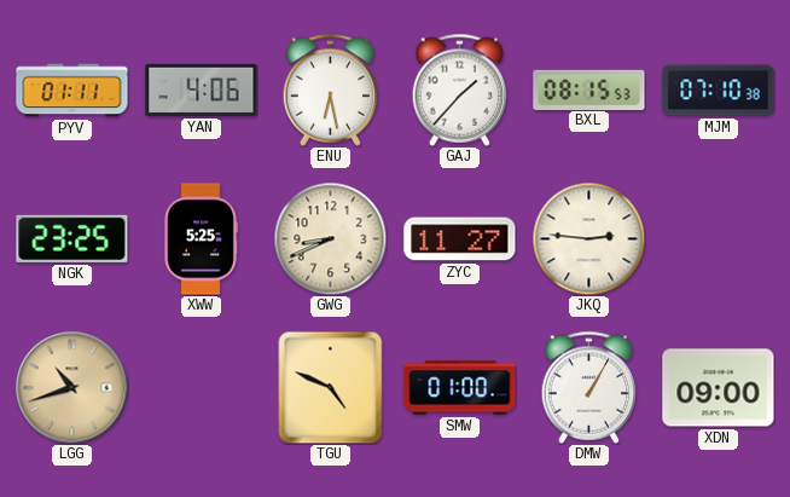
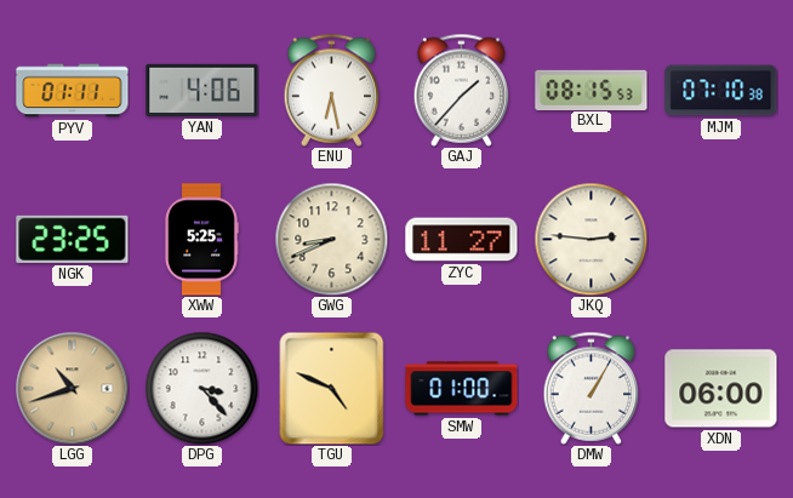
DPG: none -> 3:23 (201, 388)
XDN: 09:00 -> 06:00 (721, 389)
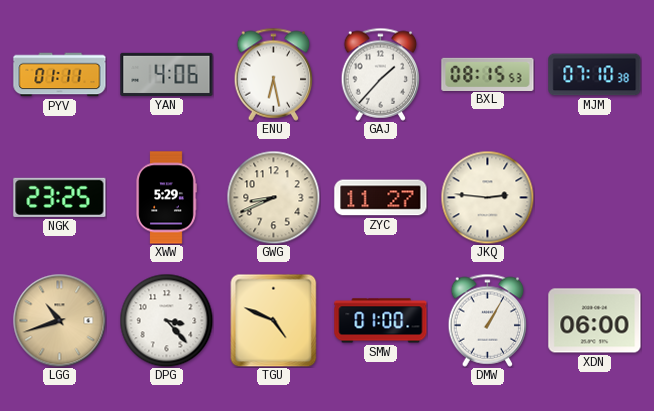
XWW: 5:25 -> 5:29 (166, 198)
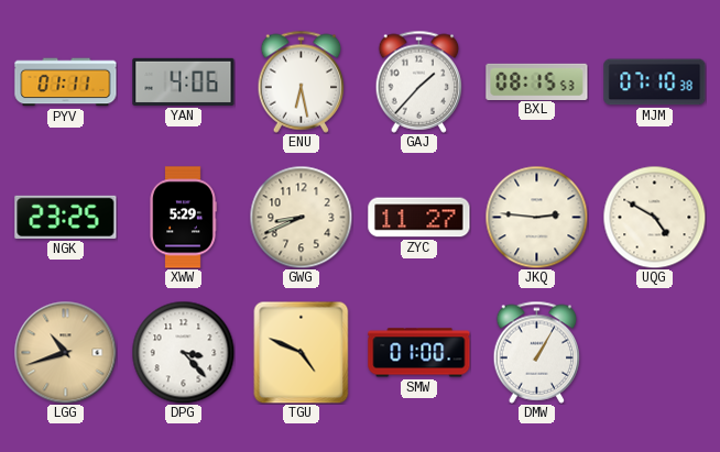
UQG: none -> 4:50 (654, 217)
XDN: 06:00 -> none (595, 321)
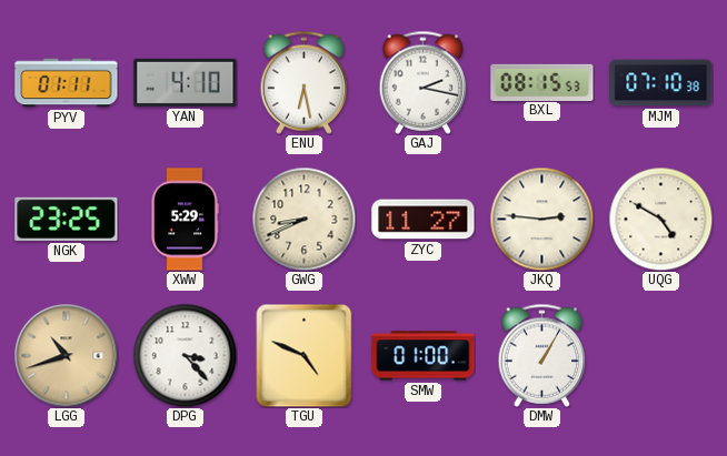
YAN: 4:06 -> 4:10 (186, 82)
GAJ: 1:37 -> 2:17 (424, 82)
